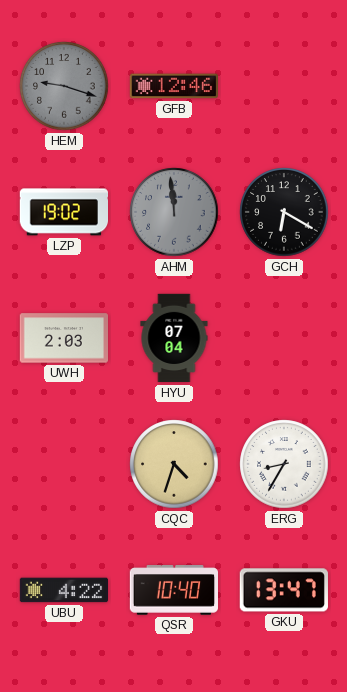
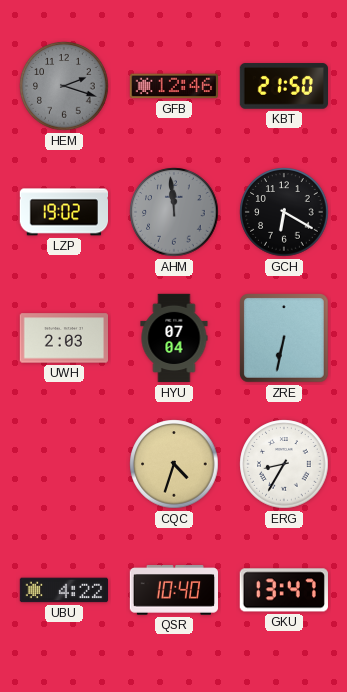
HEM: 9:18 -> 2:18 (64, 86)
KBT: none -> 21:50 (283, 86)
ZRE: none -> 6:32 (284, 338)
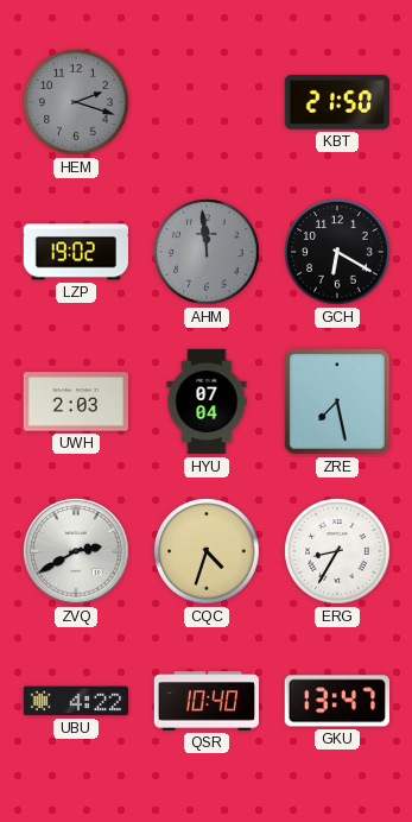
GFB: 12:46 -> none (173, 86)
ZRE: 6:32 -> 7:28 (337, 401)
ZVQ: none -> 2:40 (76, 551)
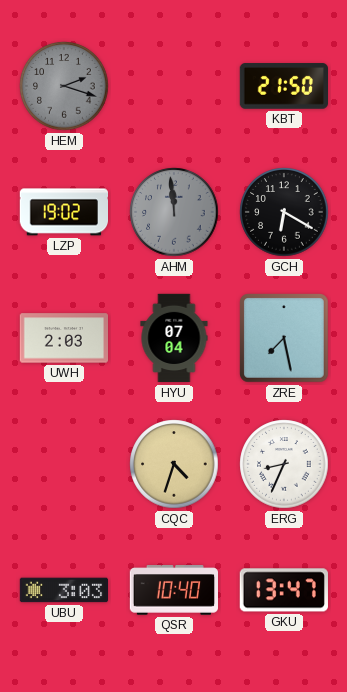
ZVQ: 2:40 -> none (76, 551)
ERG: 8:35 -> 8:34 (284, 464)
UBU: 4:22 -> 3:03 (64, 590)
